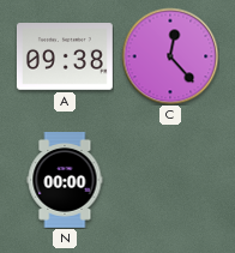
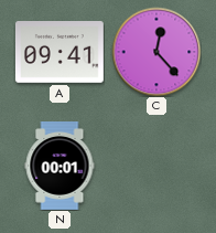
A: 09:38 -> 09:41 (60, 53)
N: 00:00 -> 00:01 (60, 167)
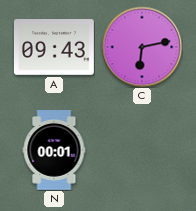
A: 09:41 -> 09:43 (54, 48)
C: 12:23 -> 6:13 (142, 47)
